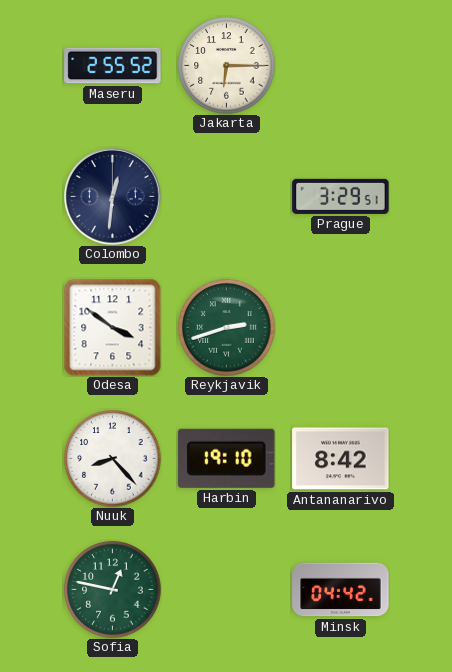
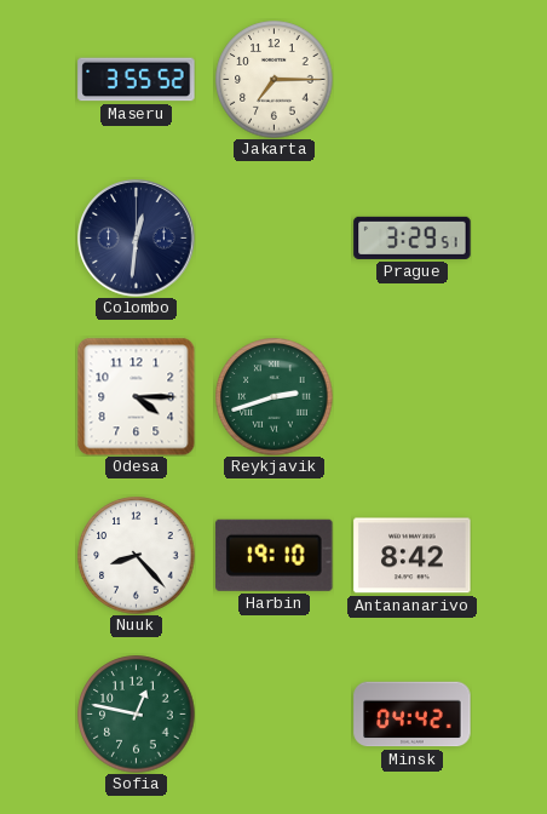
Maseru: 2:55 -> 3:55 (137, 80)
Jakarta: 6:15 -> 7:15 (275, 80)
Odesa: 3:51 -> 4:15 (136, 396)
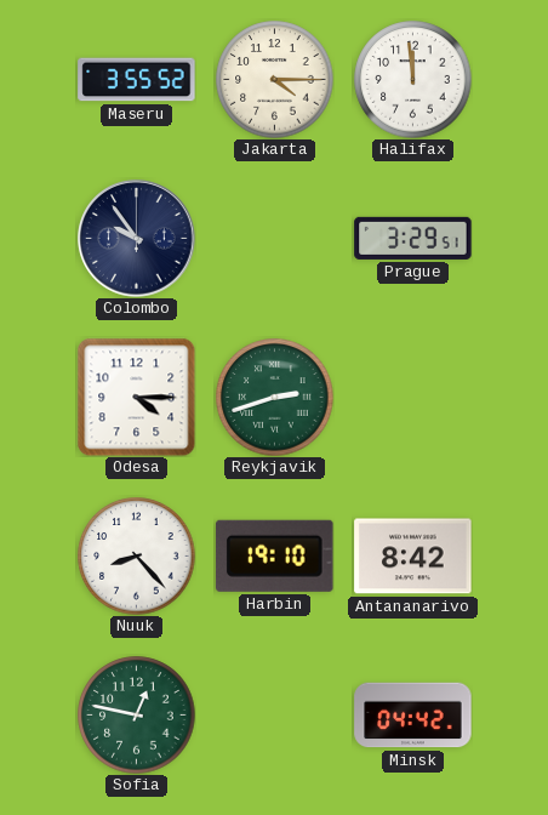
Jakarta: 7:15 -> 4:15 (275, 80)
Halifax: none -> 11:59 (413, 80)
Colombo: 12:31 -> 9:54 (137, 239)
